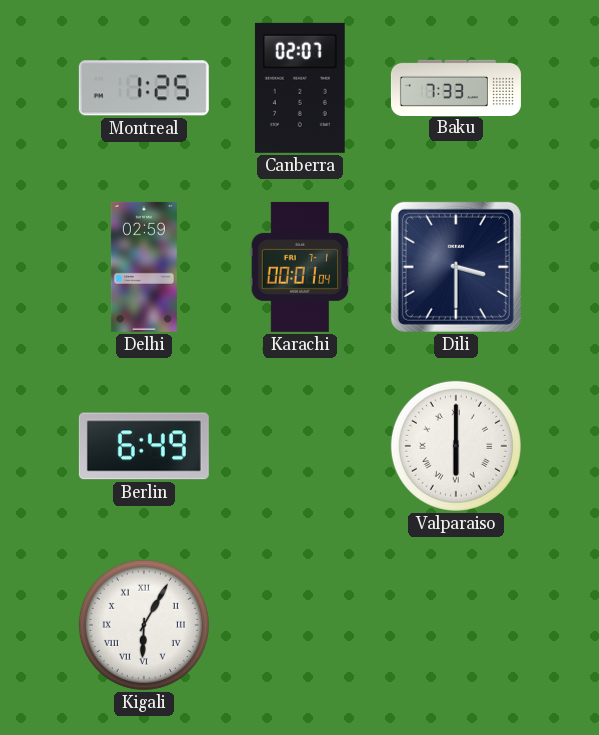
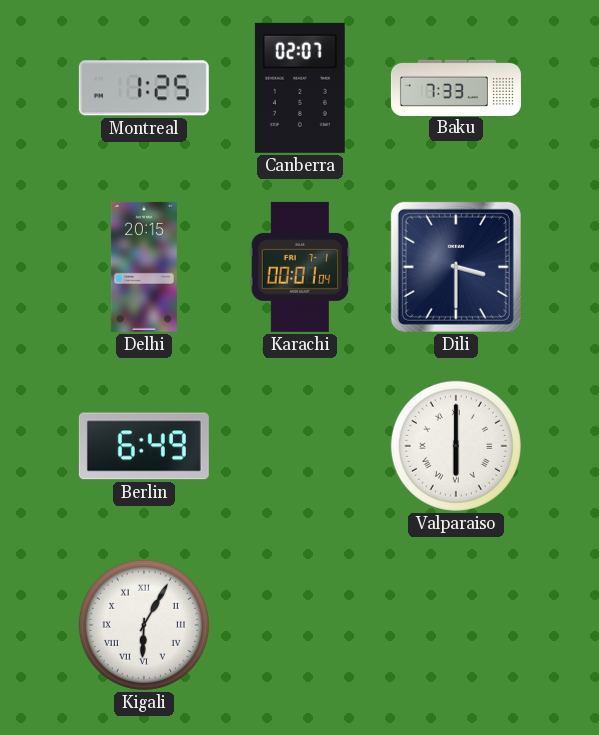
Delhi: 02:59 -> 20:15 (144, 267)
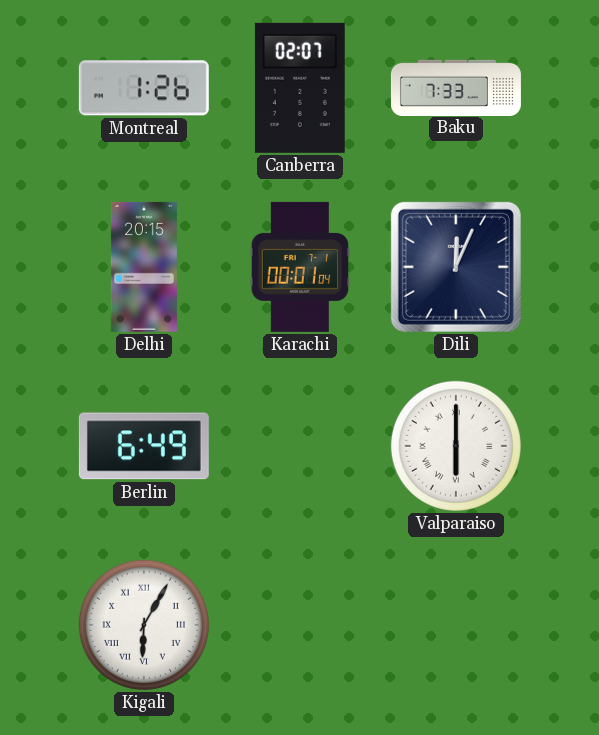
Montreal: 1:25 -> 1:26 (144, 88)
Dili: 3:30 -> 12:04 (456, 267)
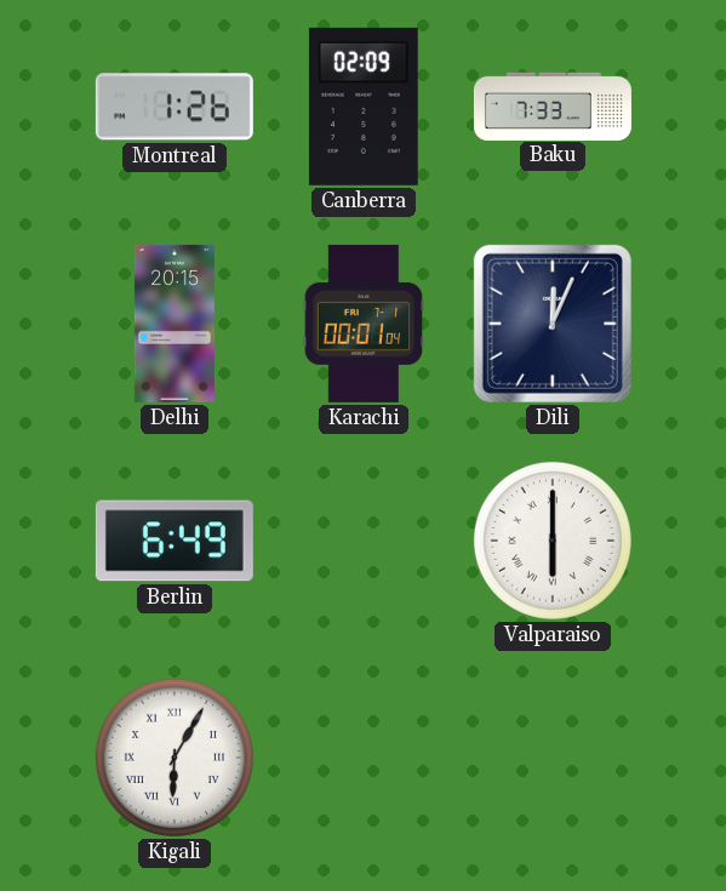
Canberra: 02:07 -> 02:09 (364, 107)
